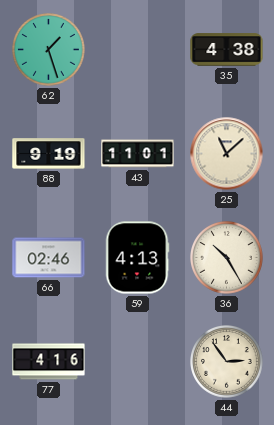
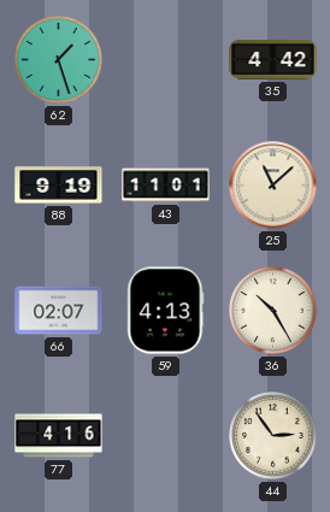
35: 4:38 -> 4:42 (273, 60)
66: 02:46 -> 02:07 (59, 311)
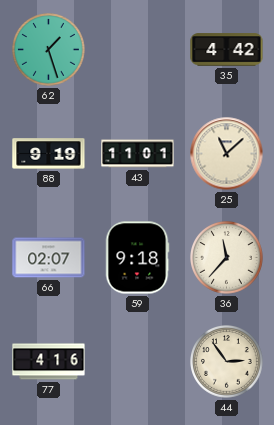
59: 4:13 -> 9:18 (137, 258)
36: 10:25 -> 11:37 (227, 258)
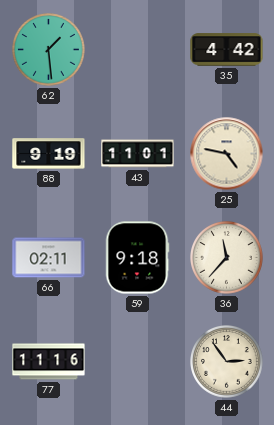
62: 1:27 -> 1:29 (49, 50)
25: 11:08 -> 4:47 (227, 154)
66: 02:07 -> 02:11 (49, 258)
77: 4:16 -> 11:16 (49, 362)
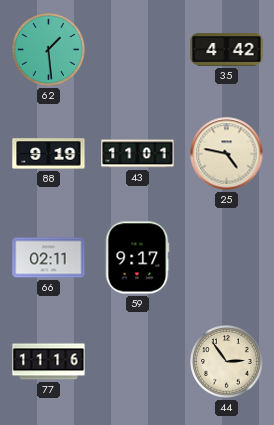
59: 9:18 -> 9:17 (137, 258)
36: 11:37 -> none (227, 258)
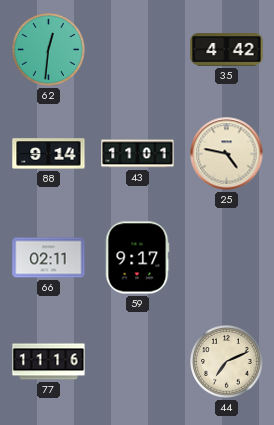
62: 1:29 -> 12:31 (49, 50)
88: 9:19 -> 9:14 (49, 154)
44: 2:54 -> 7:11 (227, 362)
